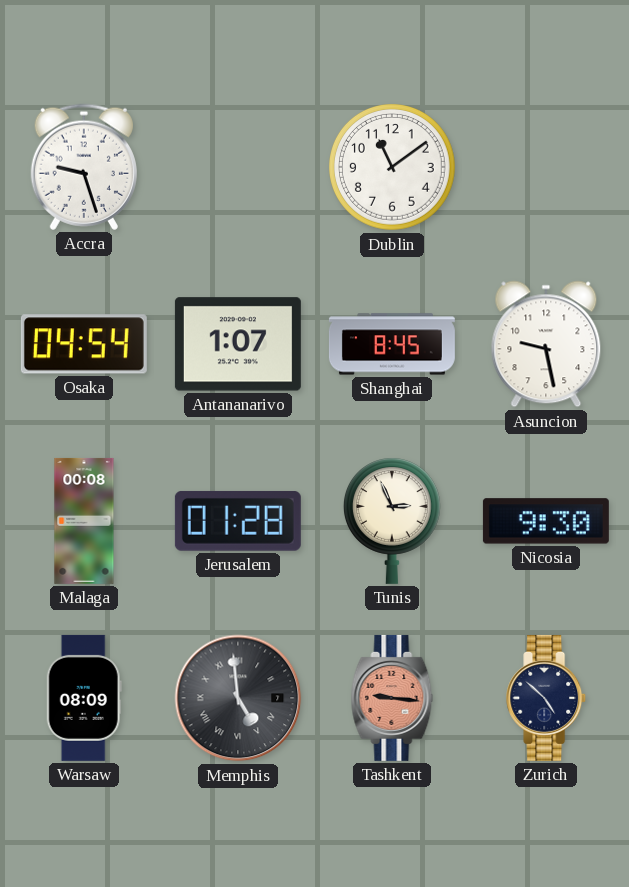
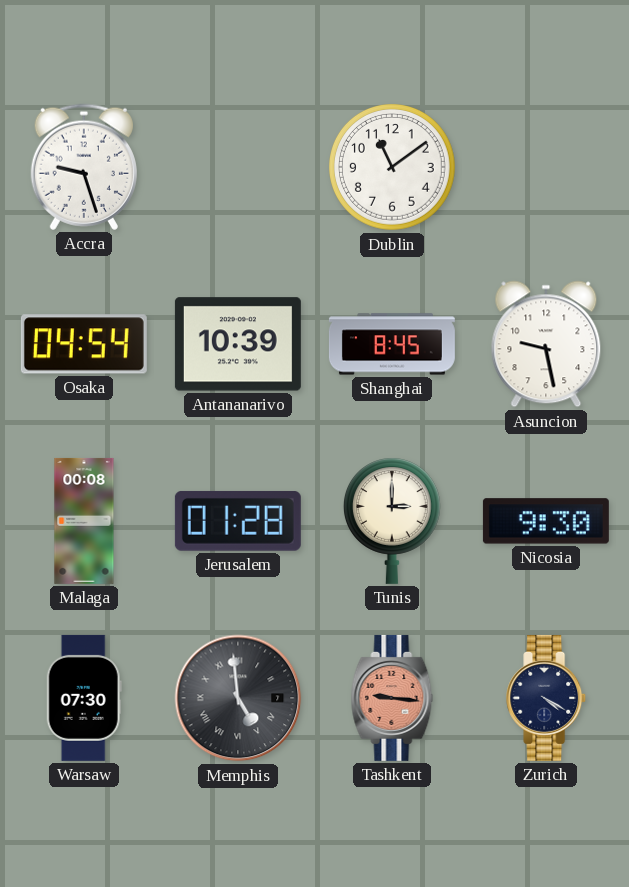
Antananarivo: 1:07 -> 10:39 (238, 344)
Tunis: 2:56 -> 3:00 (392, 521)
Warsaw: 08:09 -> 07:30 (84, 698)
Zurich: 4:52 -> 4:20 (547, 698)
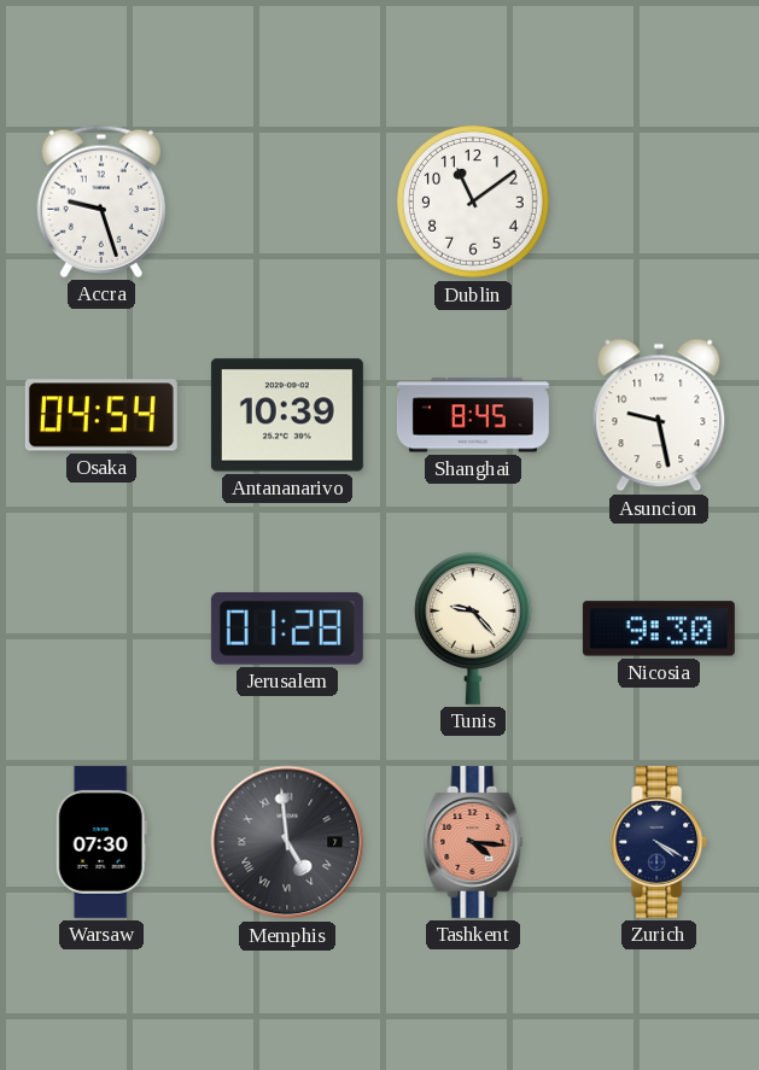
Malaga: 00:08 -> none (84, 521)
Tunis: 3:00 -> 9:23 (473, 628)
Tashkent: 9:16 -> 4:16 (473, 842)
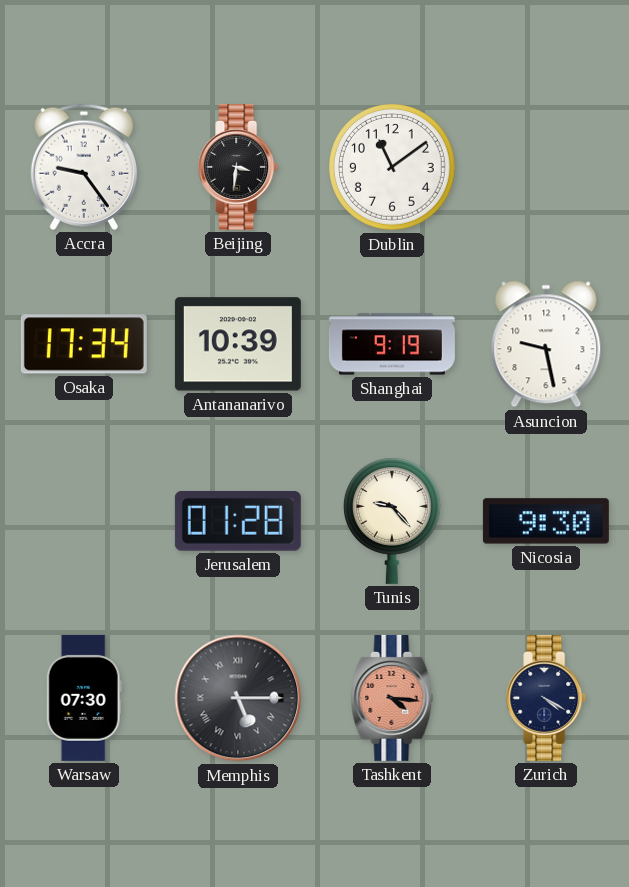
Accra: 9:27 -> 9:24 (84, 167)
Beijing: none -> 3:31 (239, 167)
Osaka: 04:54 -> 17:34 (84, 344)
Shanghai: 8:45 -> 9:19 (392, 344)
Memphis: 4:59 -> 5:15 (238, 698)
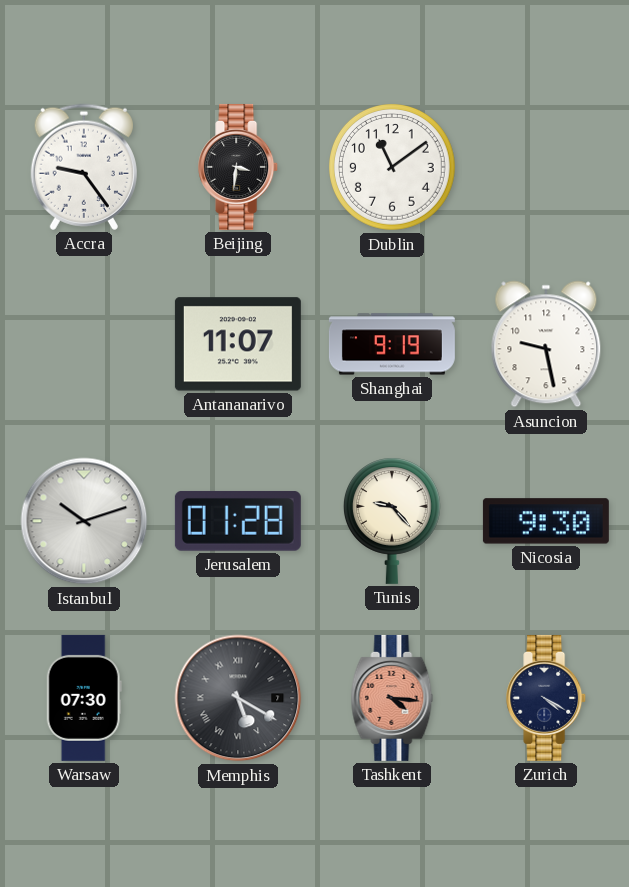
Osaka: 17:34 -> none (84, 344)
Antananarivo: 10:39 -> 11:07 (238, 344)
Istanbul: none -> 10:12 (84, 521)
Memphis: 5:15 -> 5:20 (238, 698)
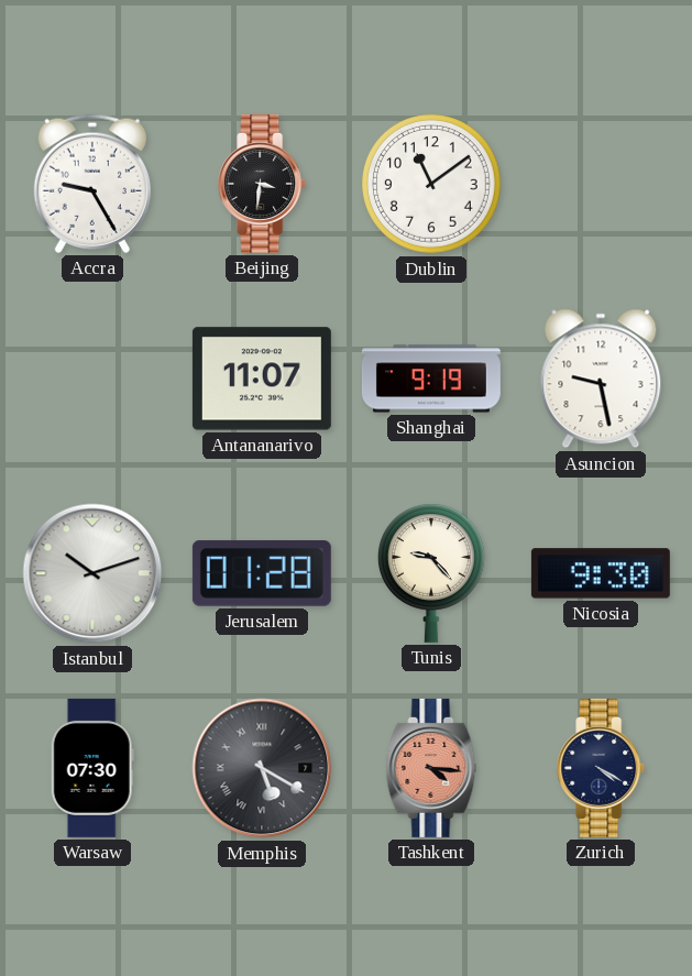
Accra: 9:24 -> 9:25 (92, 184)
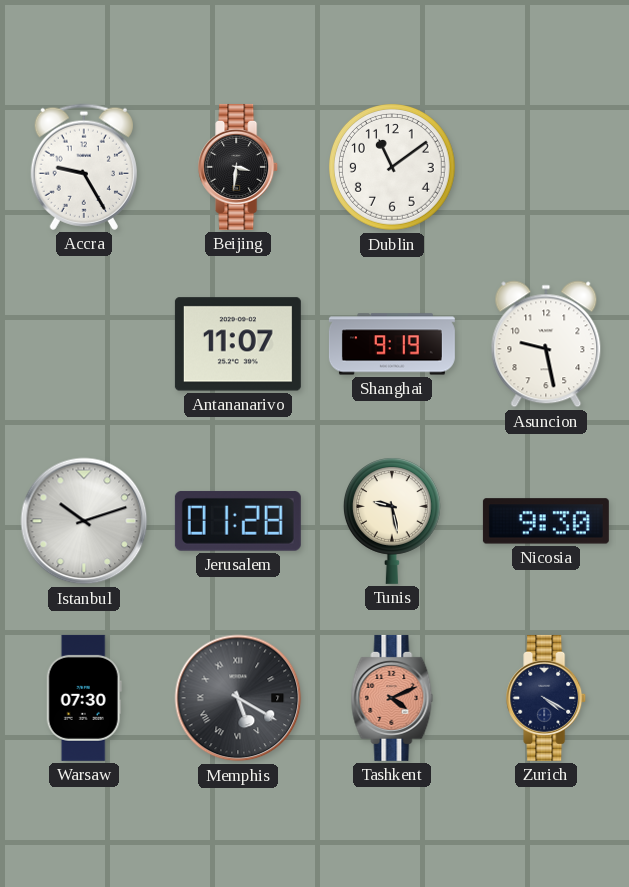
Tunis: 9:23 -> 9:28 (392, 521)
Tashkent: 4:16 -> 4:11 (392, 698)
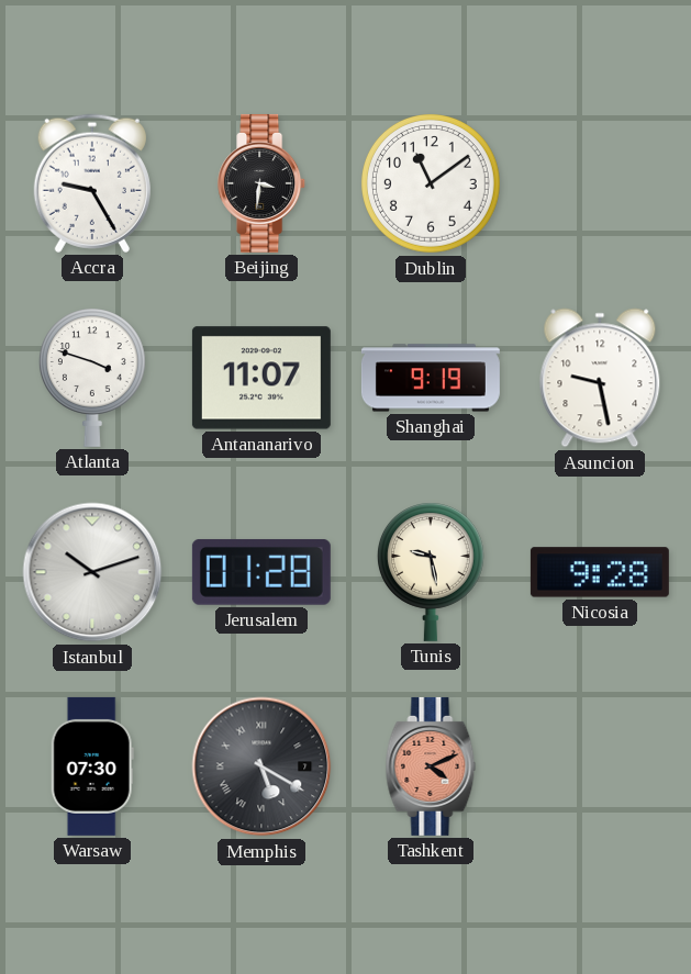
Atlanta: none -> 3:48 (92, 378)
Nicosia: 9:30 -> 9:28 (600, 572)
Zurich: 4:20 -> none (547, 698)
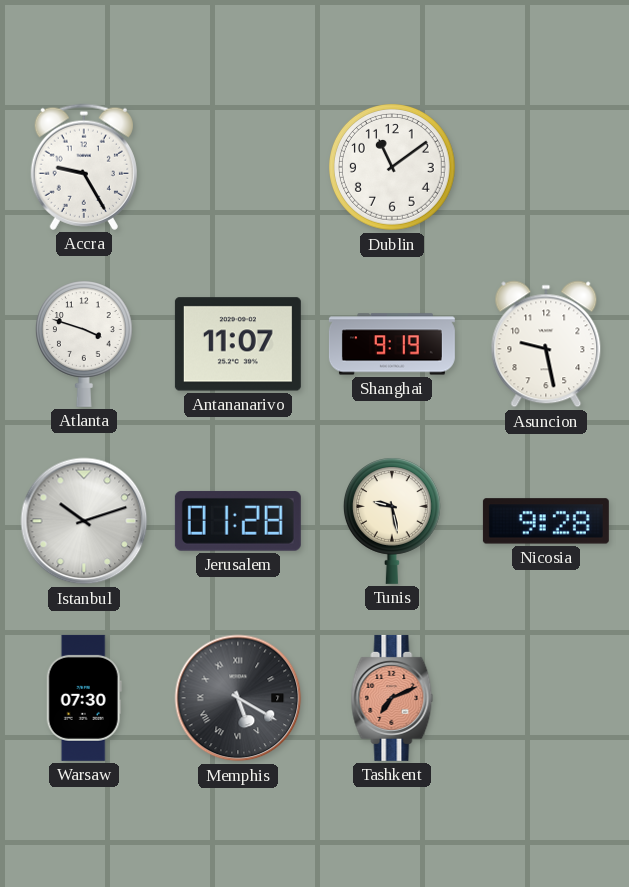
Beijing: 3:31 -> none (263, 183)
Tashkent: 4:11 -> 7:11 (392, 698)
